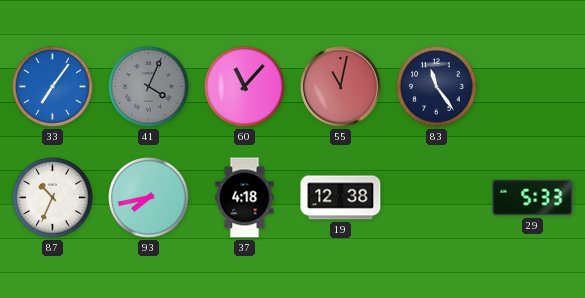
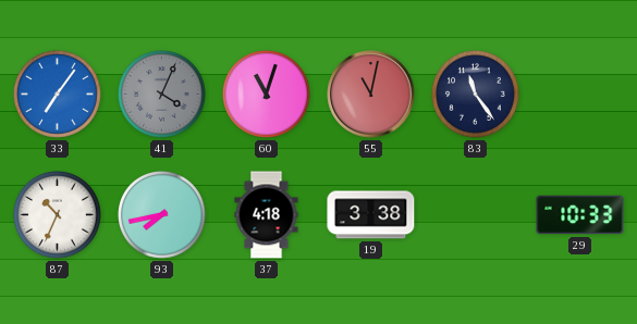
60: 11:07 -> 11:03 (267, 95)
19: 12:38 -> 3:38 (371, 215)
29: 5:33 -> 10:33 (580, 215)
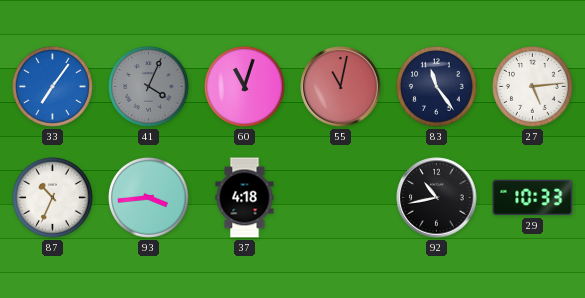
27: none -> 5:14 (533, 87)
93: 7:43 -> 3:44 (149, 198)
19: 3:38 -> none (371, 215)
92: none -> 10:43 (437, 198)
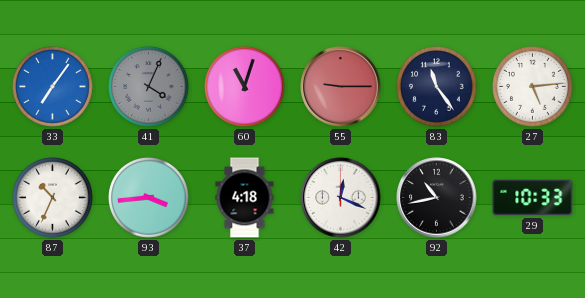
55: 11:02 -> 9:15 (341, 87)
42: none -> 12:19 (341, 198)
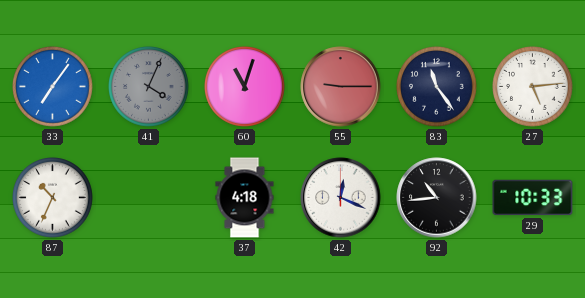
93: 3:44 -> none (149, 198)
92: 10:43 -> 10:44 (437, 198)
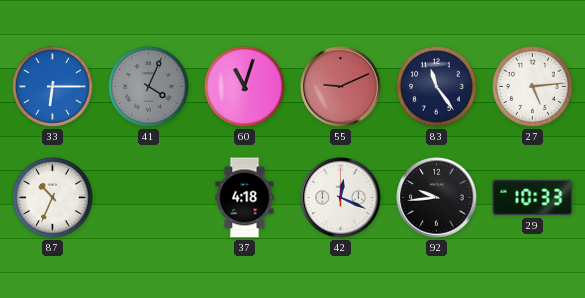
33: 7:06 -> 6:15 (53, 87)
55: 9:15 -> 9:11 (341, 87)
92: 10:44 -> 9:44 (437, 198)
